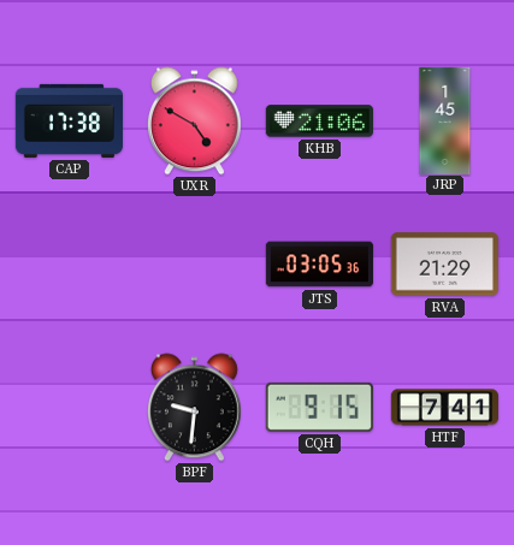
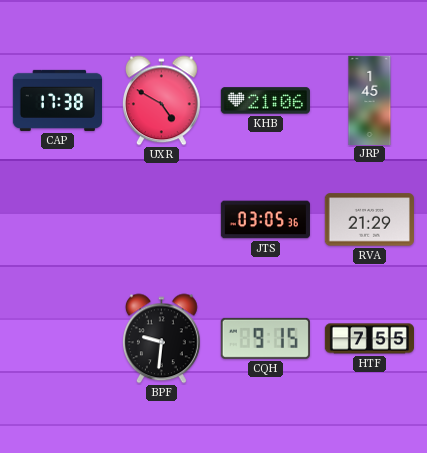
HTF: 7:41 -> 7:55 (369, 339)
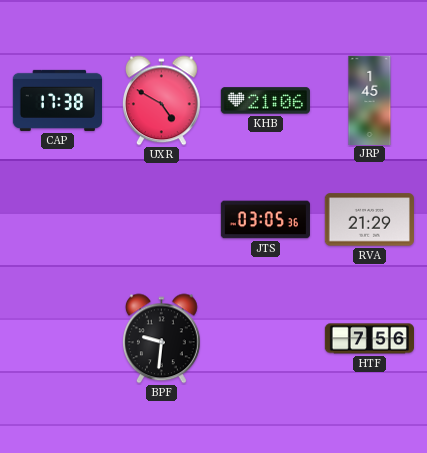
CQH: 9:15 -> none (265, 338)
HTF: 7:55 -> 7:56 (369, 339)
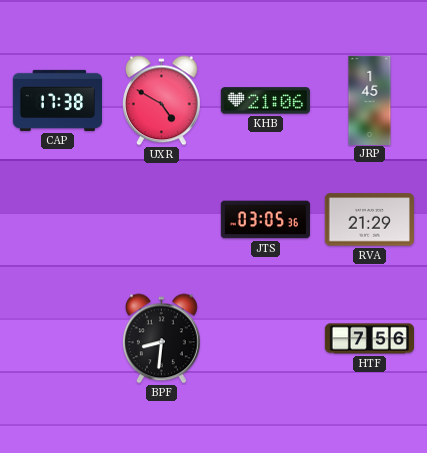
BPF: 9:31 -> 8:31 (161, 339)
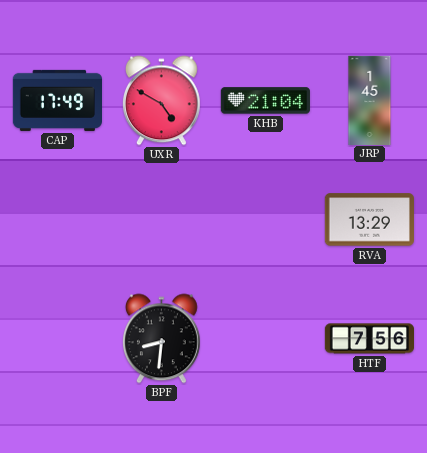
CAP: 17:38 -> 17:49 (57, 100)
KHB: 21:06 -> 21:04 (265, 101)
JTS: 03:05 -> none (265, 220)
RVA: 21:29 -> 13:29 (369, 220)
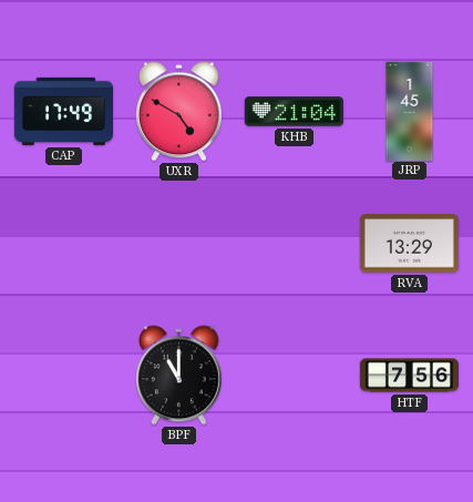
BPF: 8:31 -> 11:00 (178, 376)
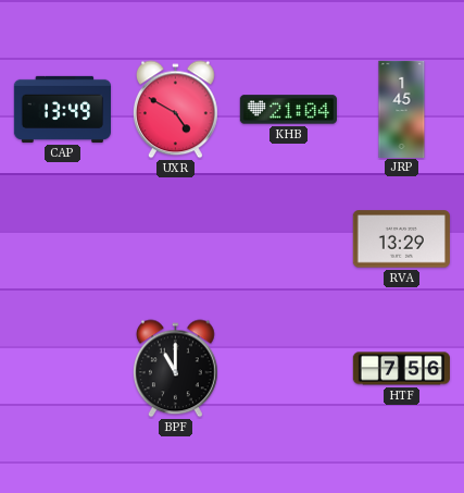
CAP: 17:49 -> 13:49 (62, 109)
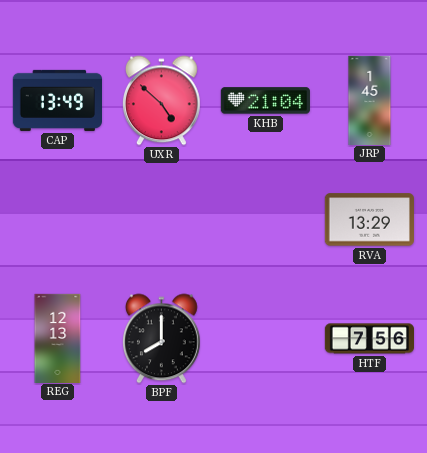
UXR: 4:50 -> 4:52 (161, 101)
REG: none -> 12:13 (58, 338)
BPF: 11:00 -> 8:00 (161, 339)
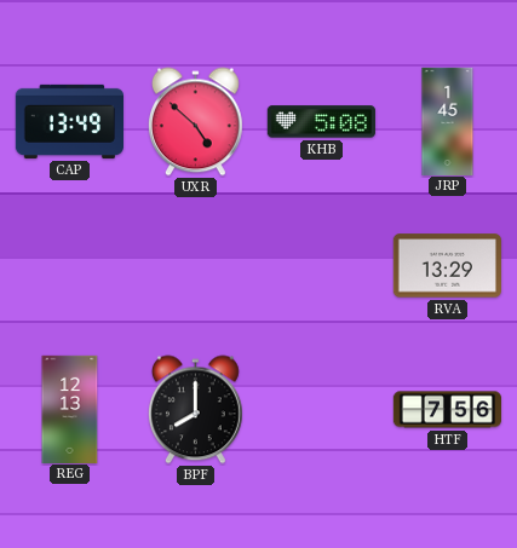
KHB: 21:04 -> 5:08 (321, 122)
